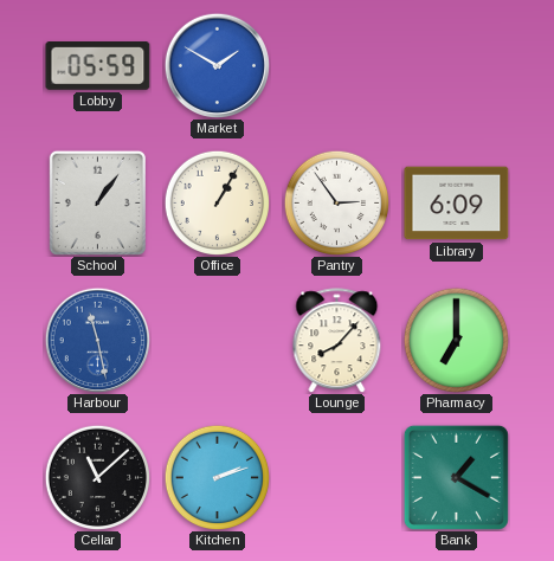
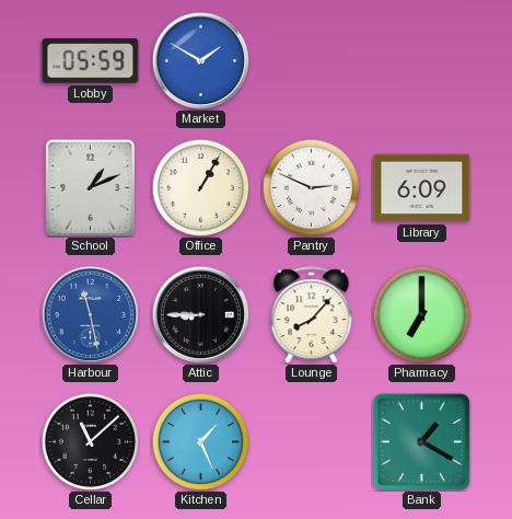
School: 1:06 -> 1:11 (90, 187)
Pantry: 2:54 -> 2:49 (311, 187)
Attic: none -> 8:45 (200, 314)
Kitchen: 2:12 -> 1:26 (200, 441)
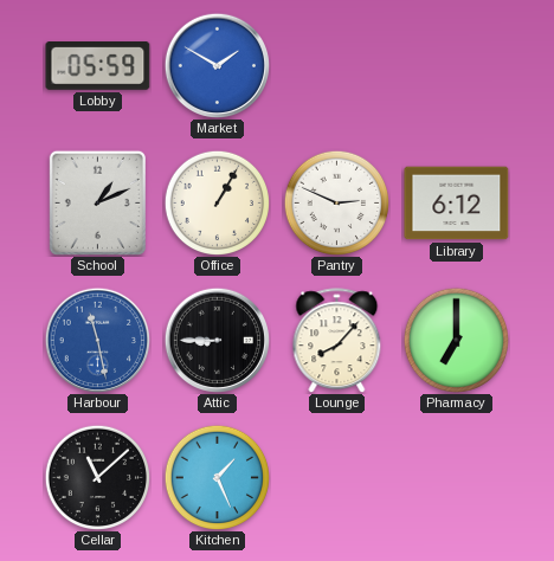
Library: 6:09 -> 6:12 (457, 204)
Bank: 1:20 -> none (421, 441)
